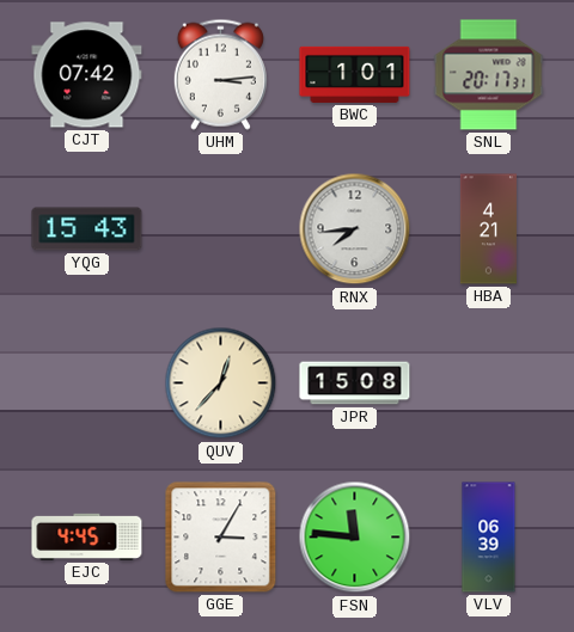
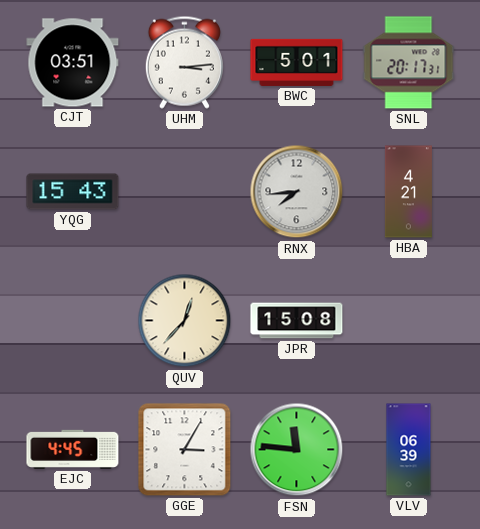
CJT: 07:42 -> 03:51 (73, 63)
BWC: 1:01 -> 5:01 (297, 62)
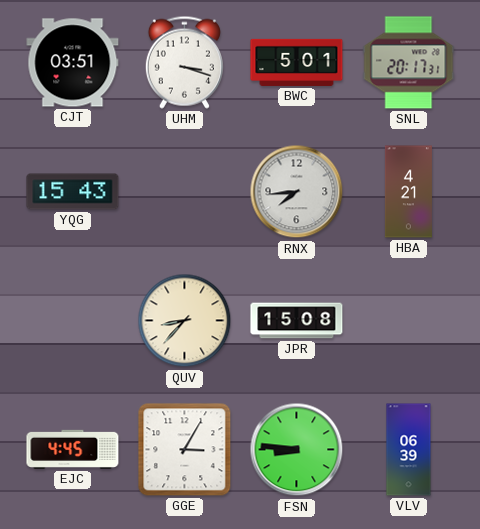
UHM: 3:14 -> 3:18 (184, 62)
QUV: 12:37 -> 8:37 (185, 321)
FSN: 11:46 -> 8:46 (297, 450)
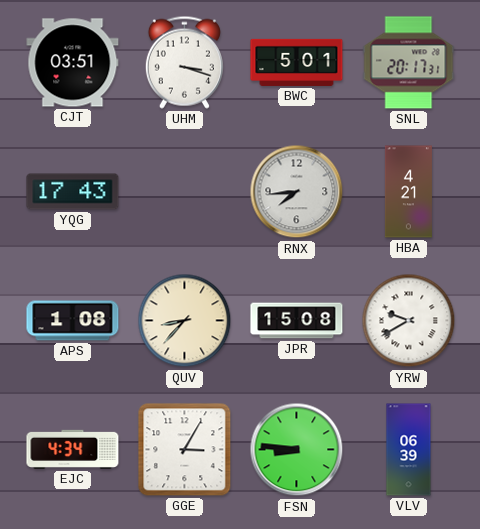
YQG: 15:43 -> 17:43 (73, 192)
APS: none -> 1:08 (73, 321)
YRW: none -> 9:40 (409, 321)
EJC: 4:45 -> 4:34 (73, 449)
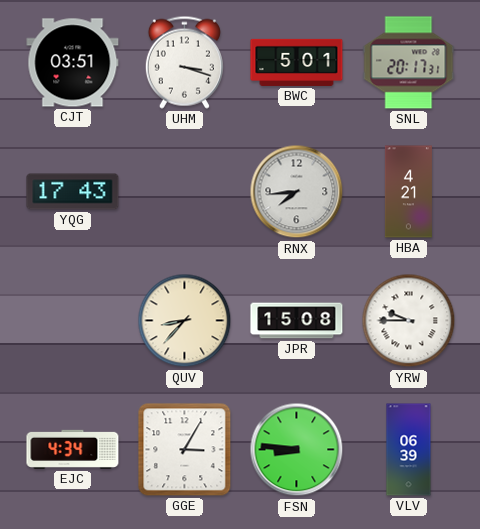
APS: 1:08 -> none (73, 321)
YRW: 9:40 -> 9:45 (409, 321)
